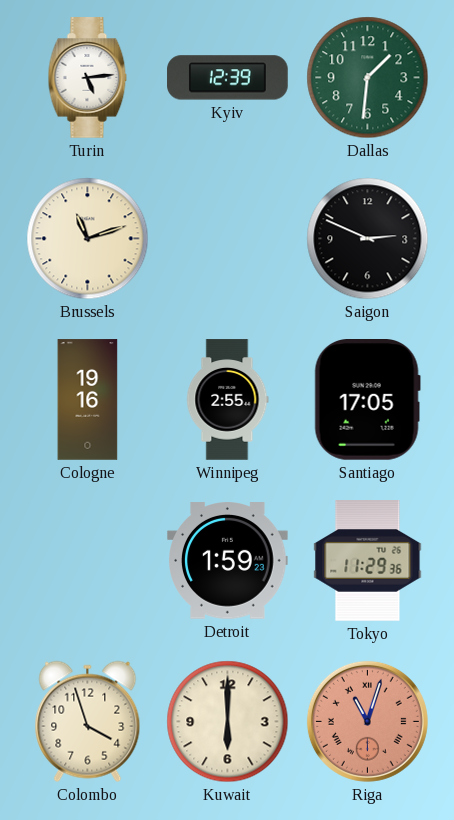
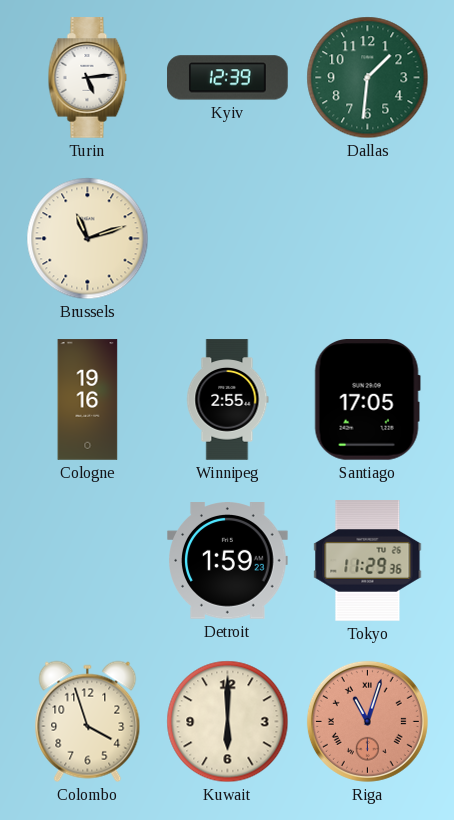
Saigon: 2:49 -> none (368, 239)
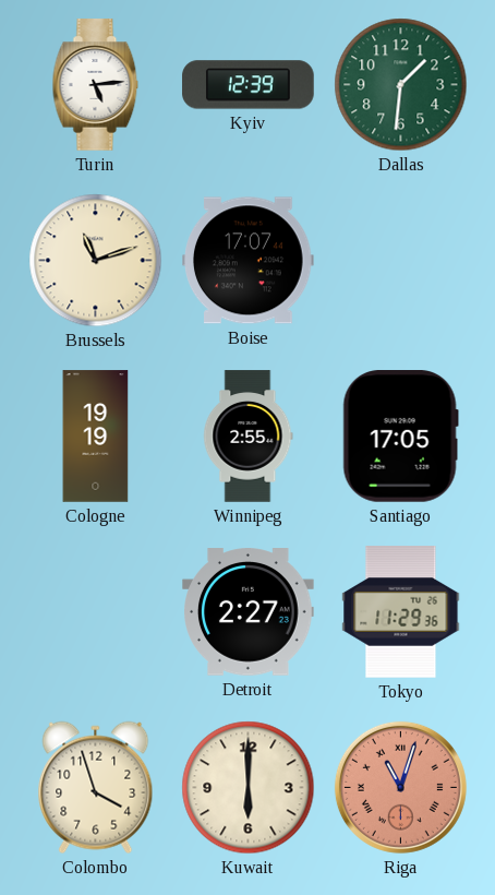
Boise: none -> 17:07 (249, 261)
Cologne: 19:16 -> 19:19 (96, 437)
Detroit: 1:59 -> 2:27 (249, 612)
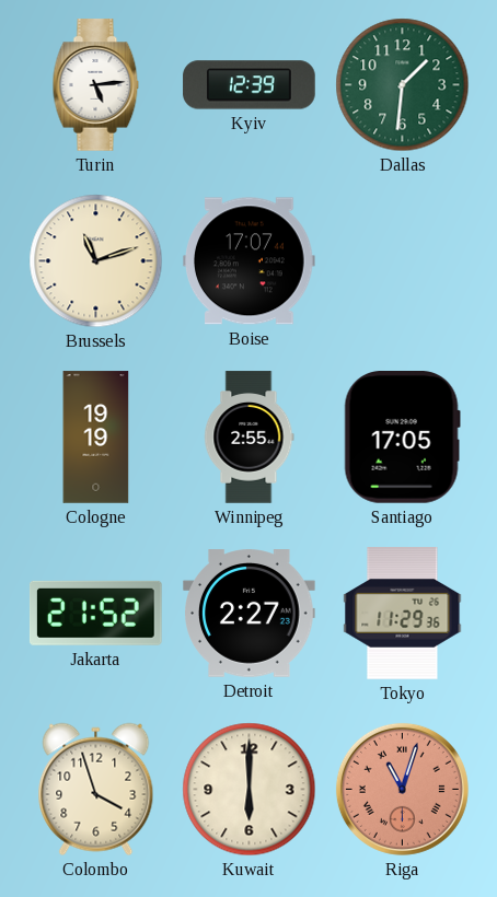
Jakarta: none -> 21:52 (95, 613)
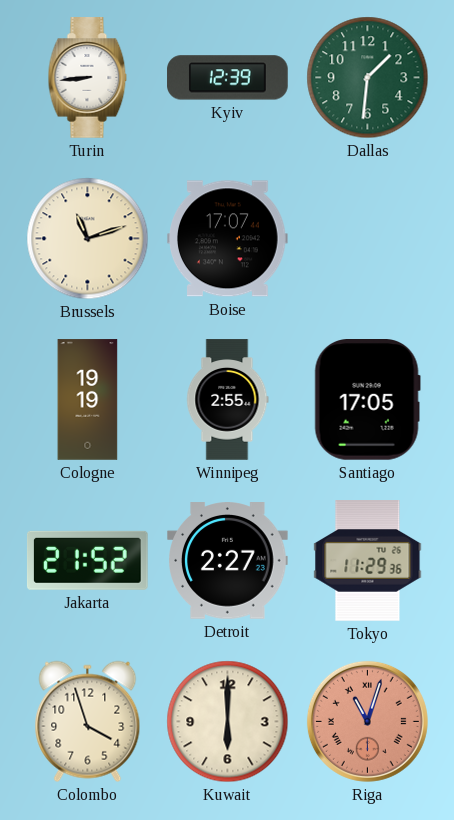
Turin: 5:14 -> 8:44 (88, 78)
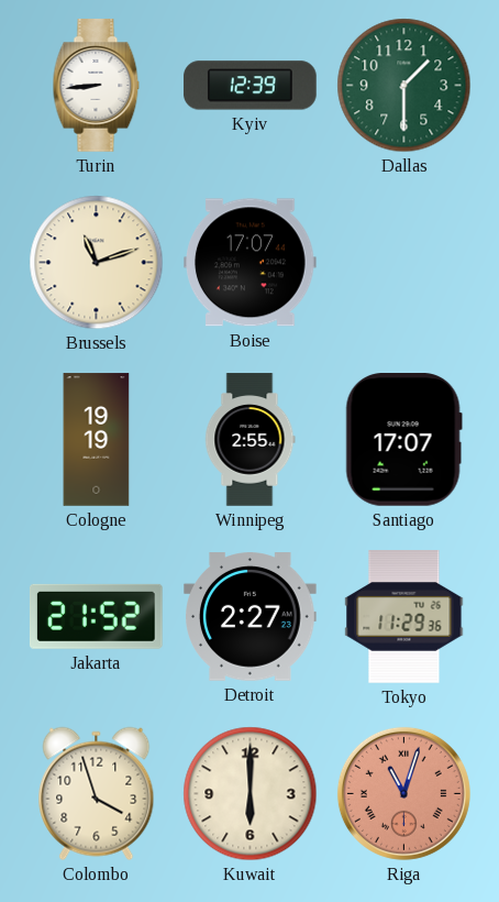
Dallas: 1:31 -> 1:30 (404, 86)
Santiago: 17:05 -> 17:07 (403, 440)
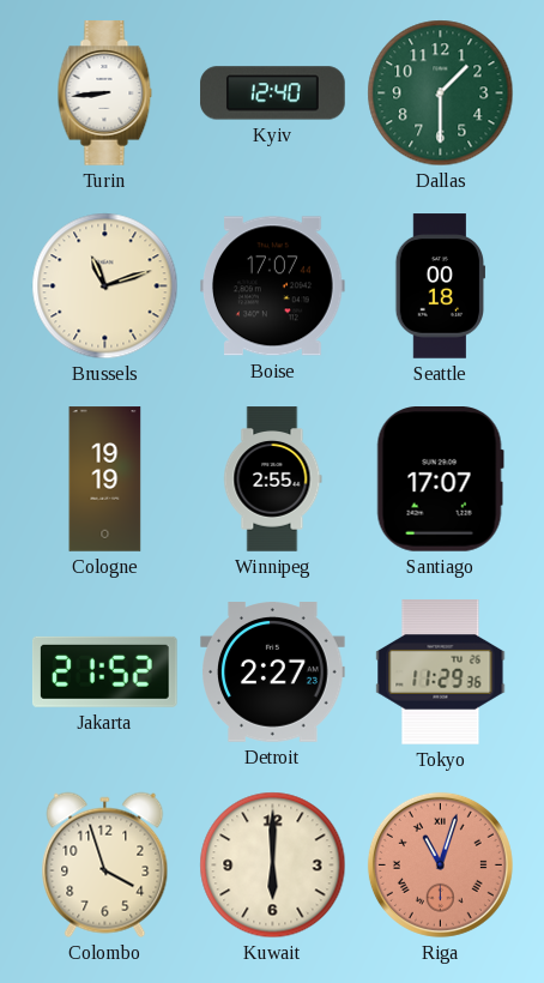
Kyiv: 12:39 -> 12:40 (273, 94)
Seattle: none -> 00:18 (440, 287)
